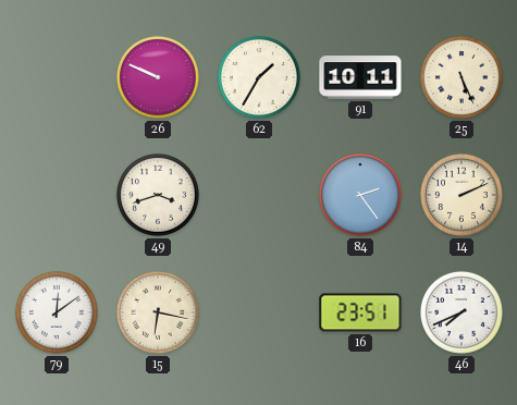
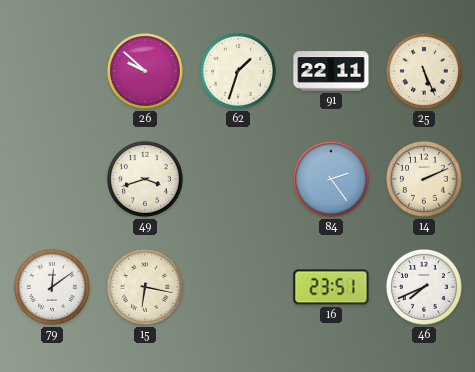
26: 9:49 -> 9:52 (145, 71)
62: 1:35 -> 1:33 (238, 71)
91: 10:11 -> 22:11 (331, 71)
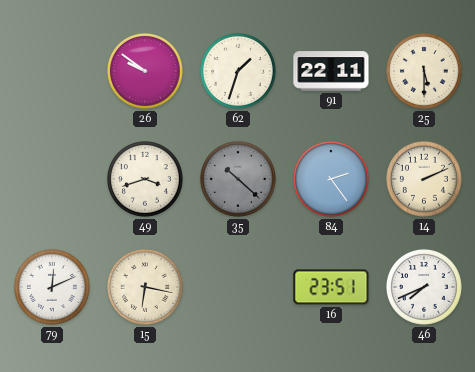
26: 9:52 -> 9:51 (145, 71)
25: 5:26 -> 5:30 (424, 71)
35: none -> 10:22 (238, 179)
79: 12:09 -> 12:11 (52, 287)
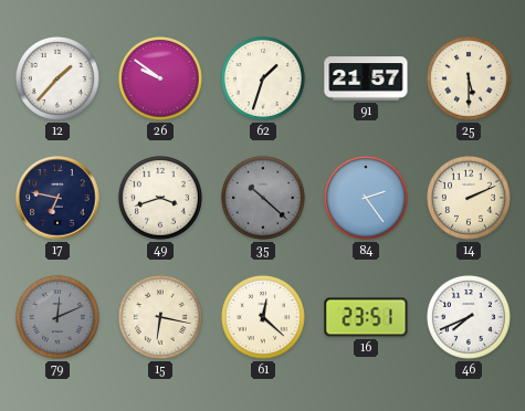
12: none -> 1:37 (57, 78)
91: 22:11 -> 21:57 (366, 78)
17: none -> 6:47 (57, 198)
79 dial: white -> grey (57, 317)
61: none -> 12:22 (263, 317)
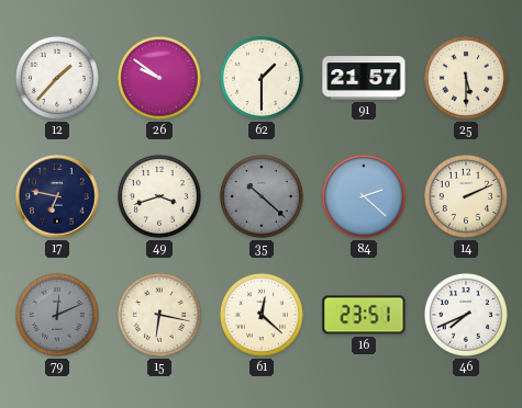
62: 1:33 -> 1:30 (262, 78)
84: 2:24 -> 2:22 (364, 196)
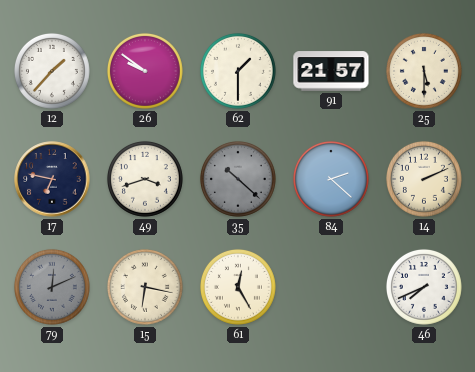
61: 12:22 -> 12:25 (238, 287)
16: 23:51 -> none (364, 315)
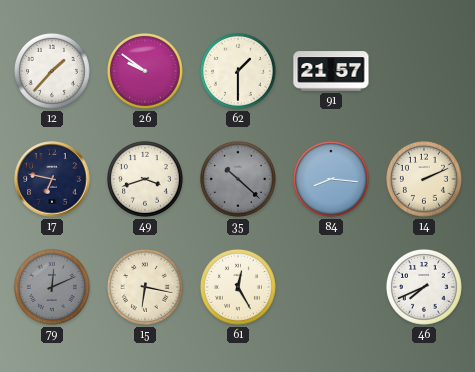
25: 5:30 -> none (424, 71)
84: 2:22 -> 8:16 (331, 179)
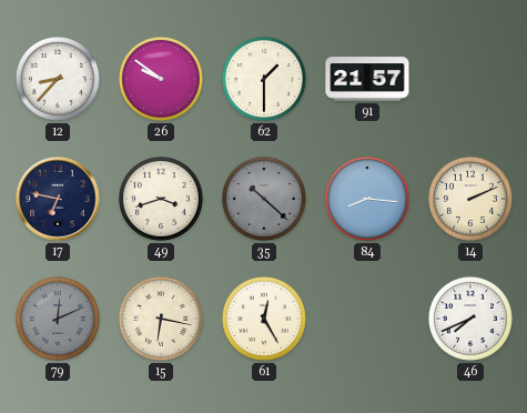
12: 1:37 -> 8:37 (58, 79)
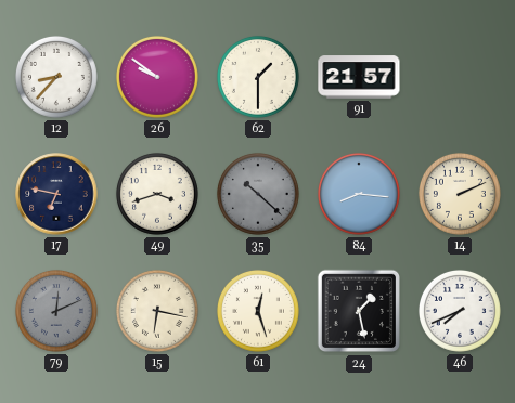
61: 12:25 -> 12:27 (258, 311)
24: none -> 1:28 (359, 311)
